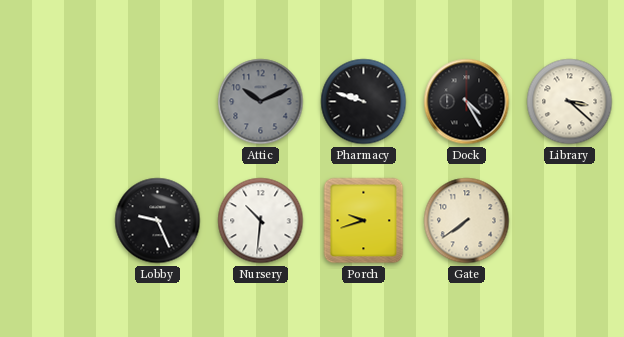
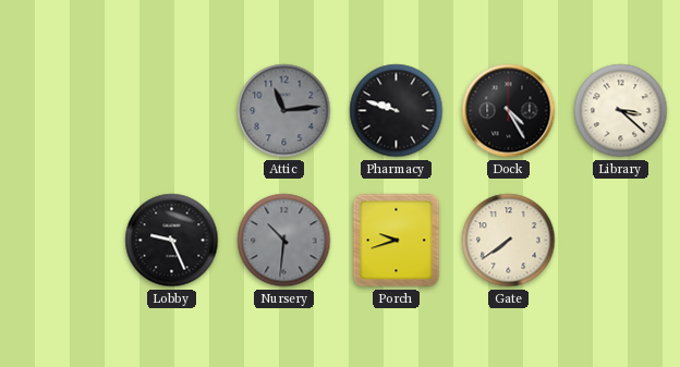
Attic: 10:11 -> 11:14 (284, 111)
Nursery dial: white -> grey (284, 241)
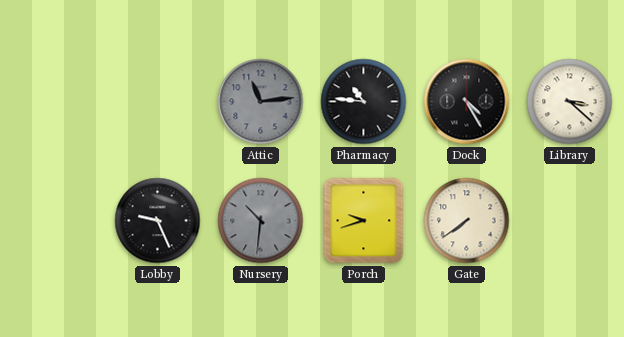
Pharmacy: 9:48 -> 10:46 (364, 102)
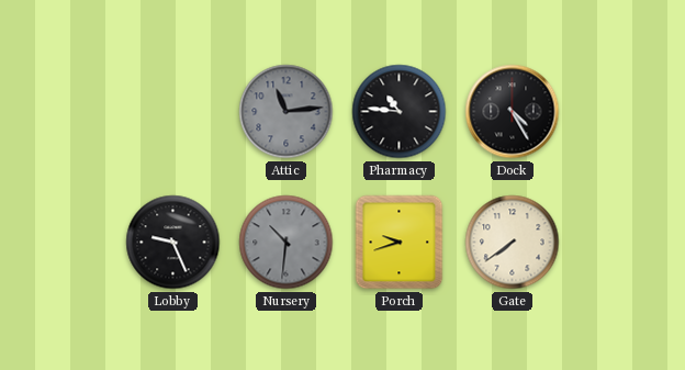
Library: 3:22 -> none (570, 102)
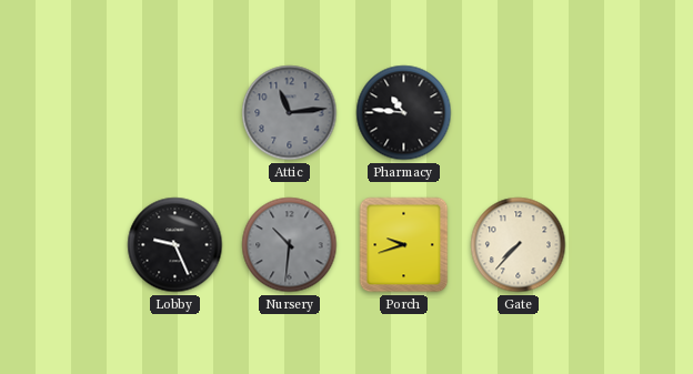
Dock: 4:25 -> none (513, 112)
Gate: 7:39 -> 7:37 (519, 245)
